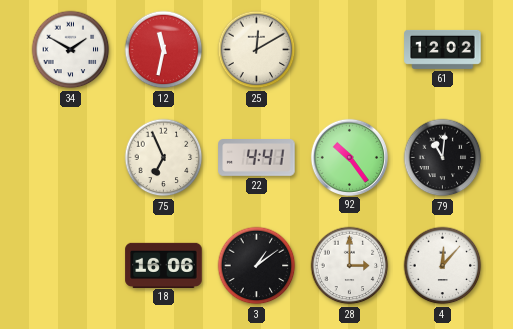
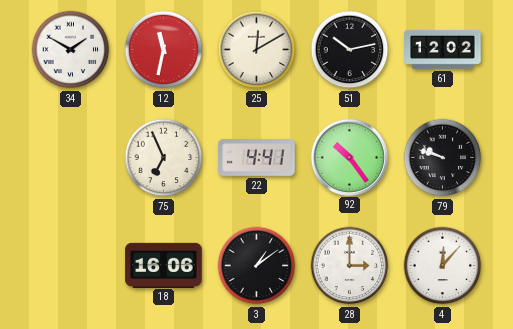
51: none -> 10:13 (350, 50)
79: 11:01 -> 9:48 (443, 158)
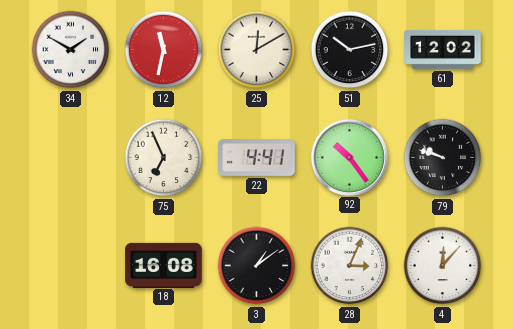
18: 16:06 -> 16:08 (164, 265)
28: 3:00 -> 3:04 (350, 266)
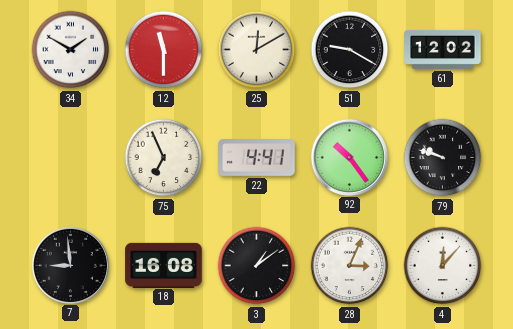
12: 11:32 -> 11:30 (164, 50)
51: 10:13 -> 9:20 (350, 50)
7: none -> 8:59 (70, 265)
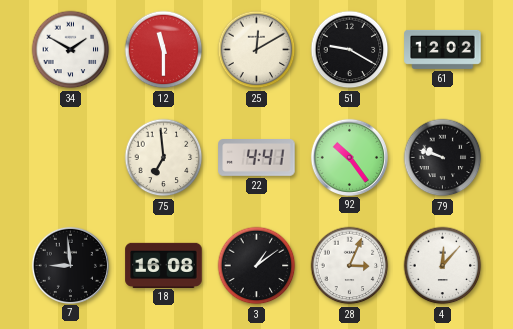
75: 6:56 -> 6:59 (164, 158)
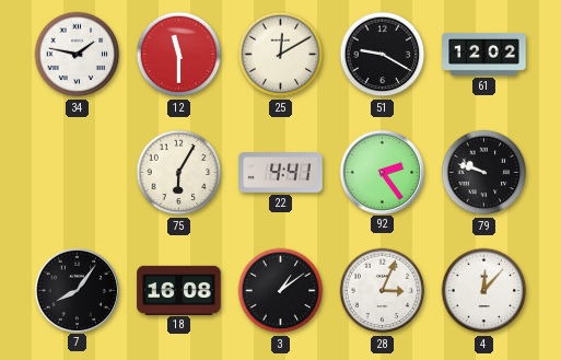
34: 1:50 -> 1:47 (78, 55)
75: 6:59 -> 6:05 (179, 173)
92: 10:24 -> 2:24 (382, 172)
7: 8:59 -> 8:06 (77, 290)
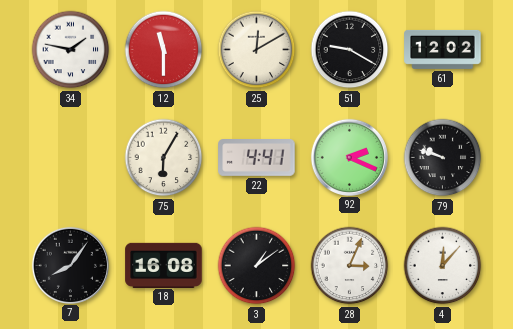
92: 2:24 -> 2:19 (349, 157)
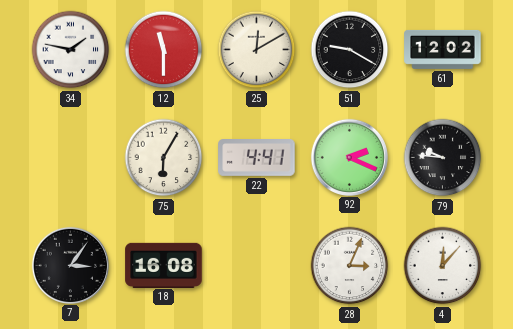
79: 9:48 -> 9:46 (443, 158)
7: 8:06 -> 3:06 (70, 265)
3: 1:09 -> none (257, 266)
